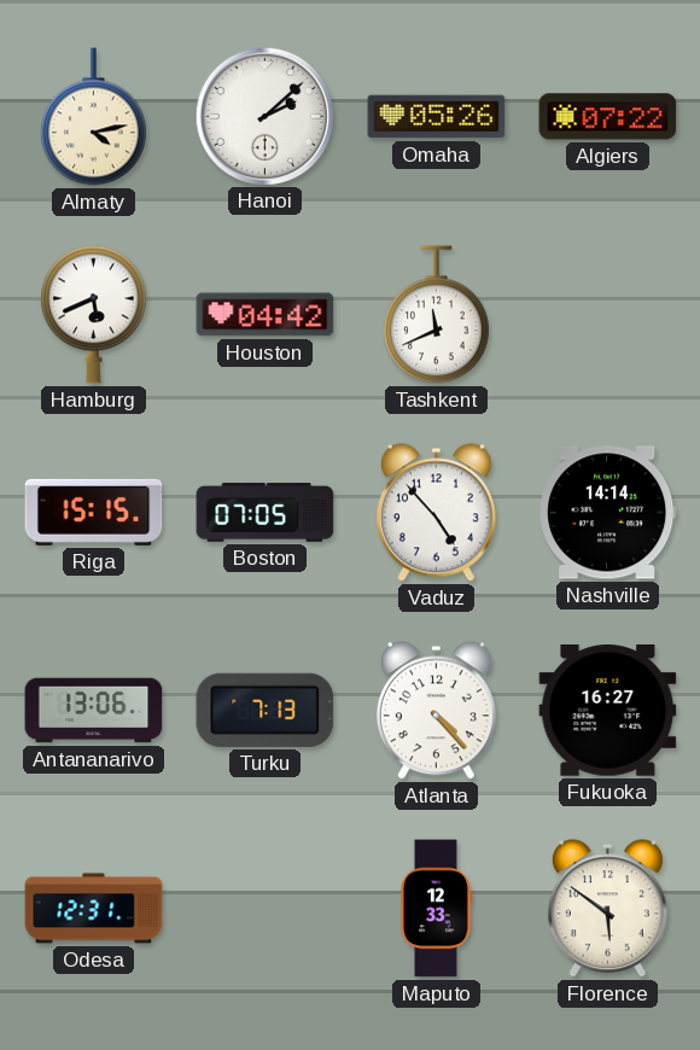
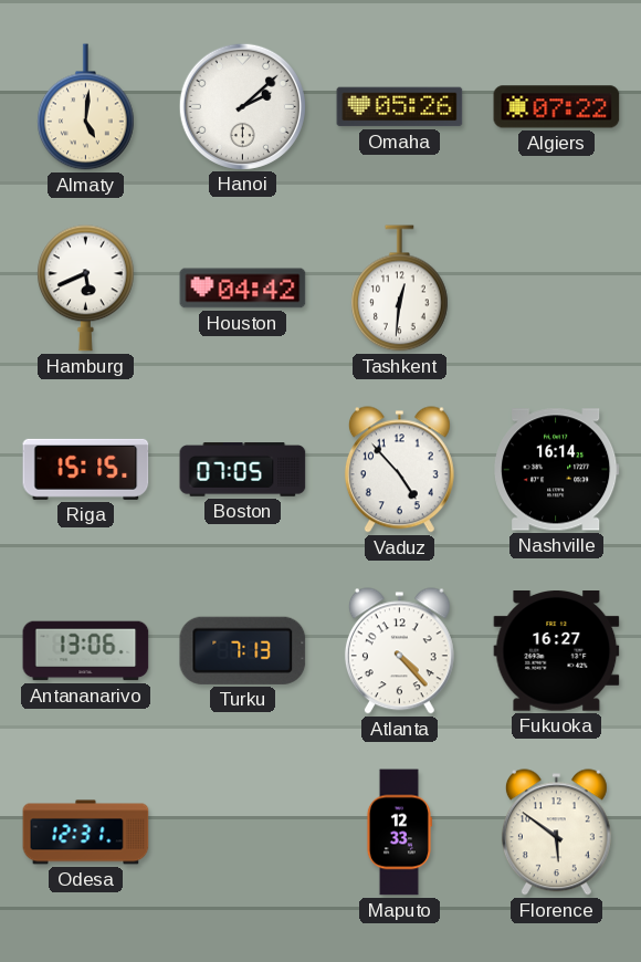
Almaty: 4:13 -> 5:01 (86, 107)
Tashkent: 11:41 -> 12:31 (400, 289)
Nashville: 14:14 -> 16:14 (557, 470)
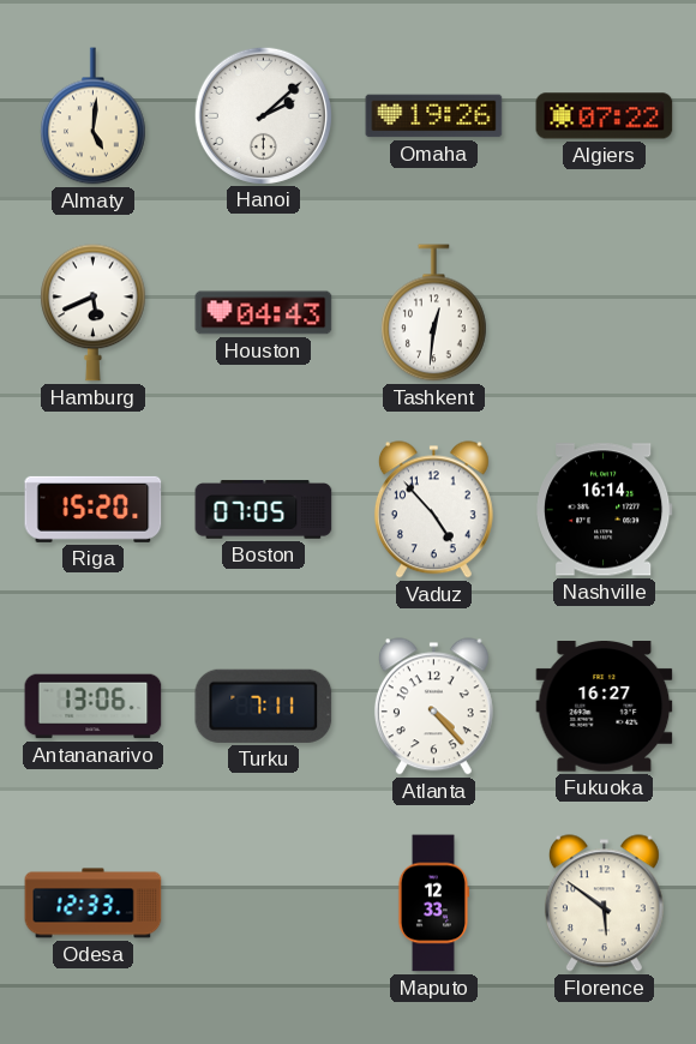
Omaha: 05:26 -> 19:26 (434, 116)
Houston: 04:42 -> 04:43 (264, 313)
Riga: 15:15 -> 15:20 (94, 509)
Turku: 7:13 -> 7:11 (264, 706)
Odesa: 12:31 -> 12:33 (94, 904)
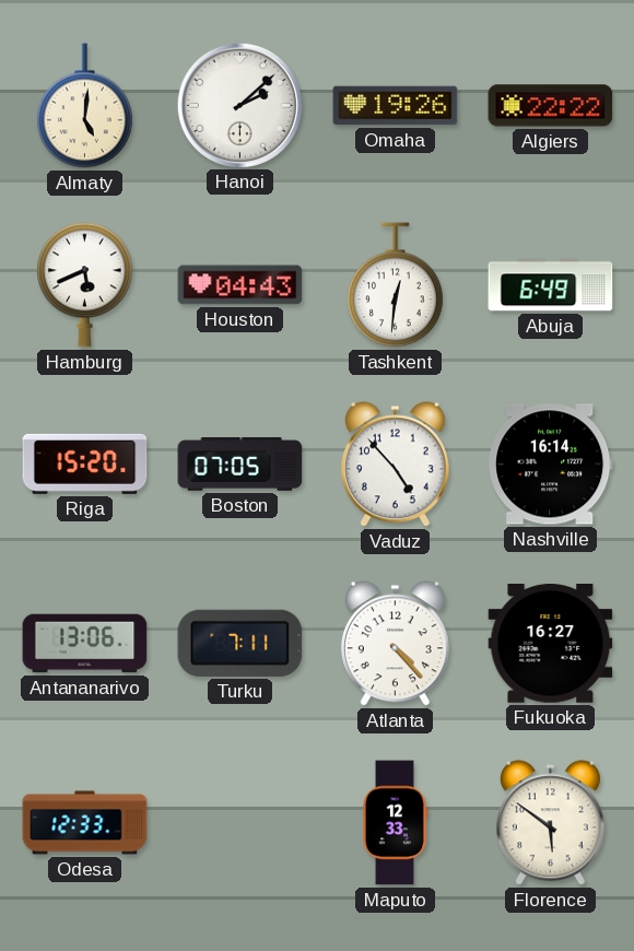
Algiers: 07:22 -> 22:22 (551, 106)
Abuja: none -> 6:49 (551, 285)
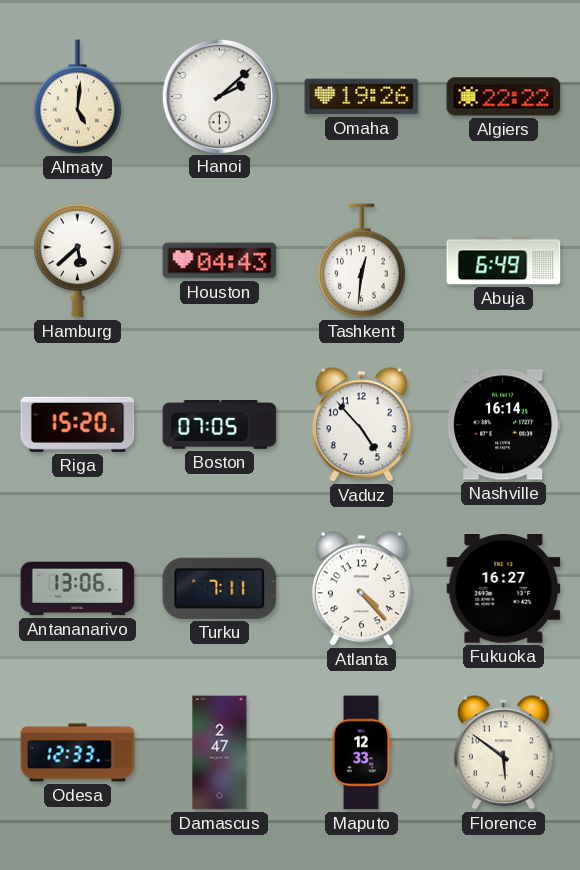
Hamburg: 5:41 -> 5:38 (78, 261)
Damascus: none -> 2:47 (220, 753)
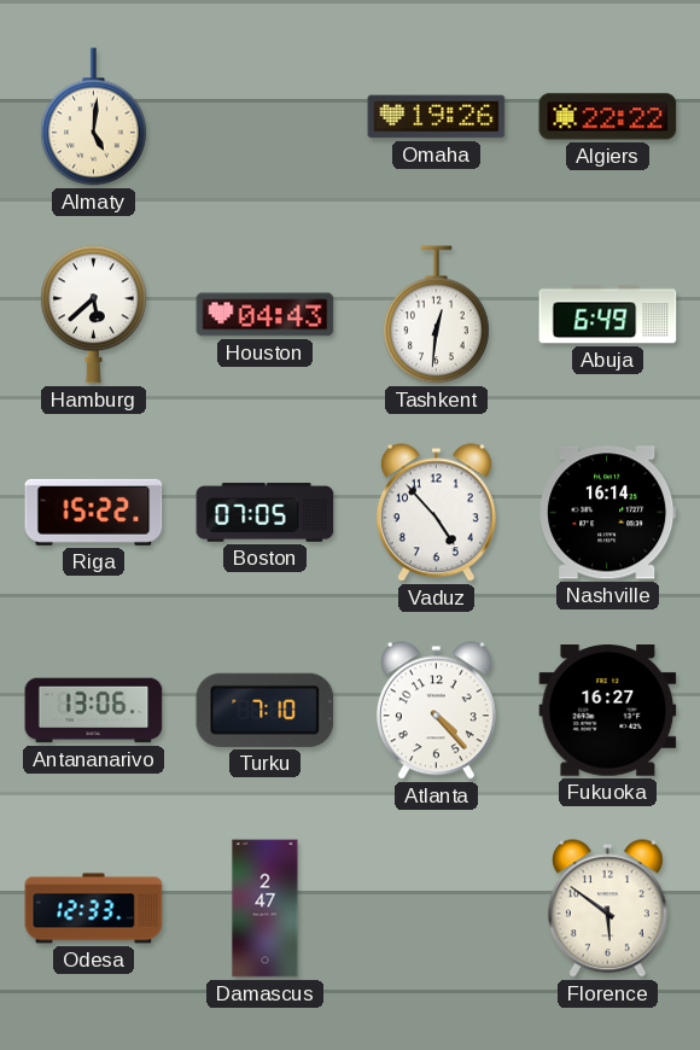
Hanoi: 2:08 -> none (219, 96)
Riga: 15:20 -> 15:22 (94, 512)
Turku: 7:11 -> 7:10 (266, 710)
Maputo: 12:33 -> none (361, 753)
